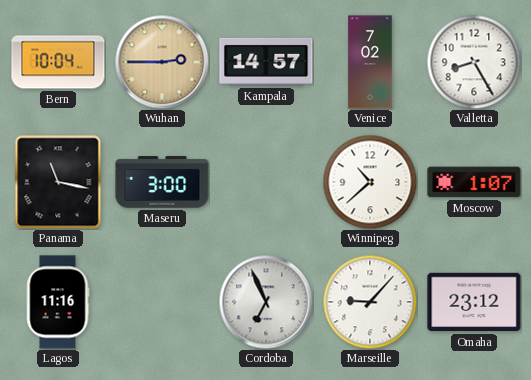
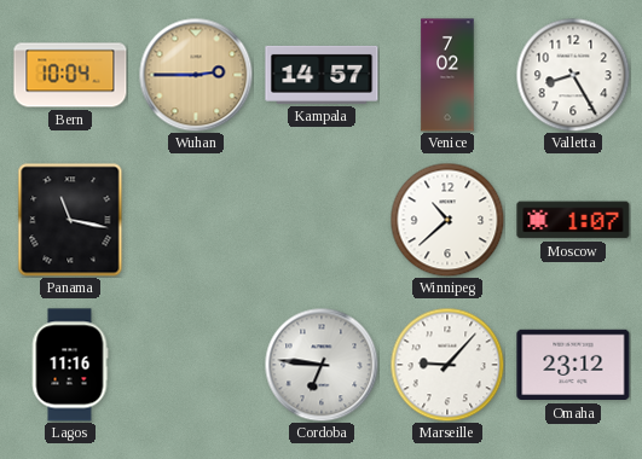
Maseru: 3:00 -> none (162, 182)
Cordoba: 6:56 -> 6:46 (322, 365)
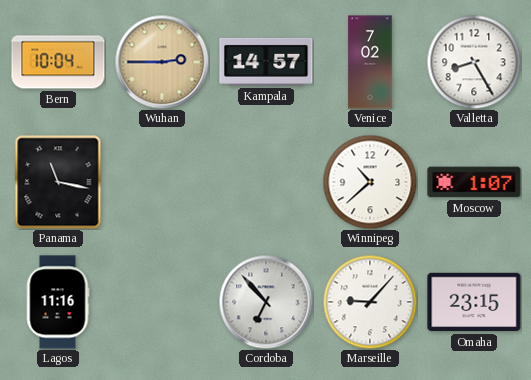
Cordoba: 6:46 -> 6:53 (266, 302)
Omaha: 23:12 -> 23:15 (474, 302)
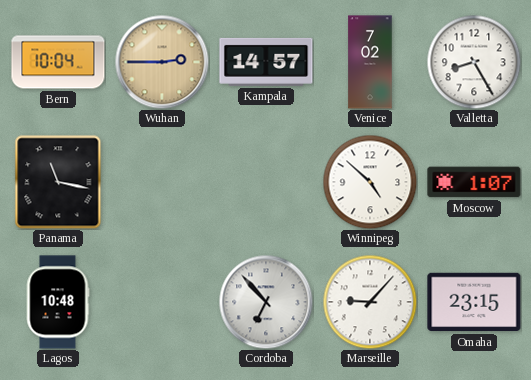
Winnipeg: 10:38 -> 4:52 (370, 182)
Lagos: 11:16 -> 10:48 (58, 302)
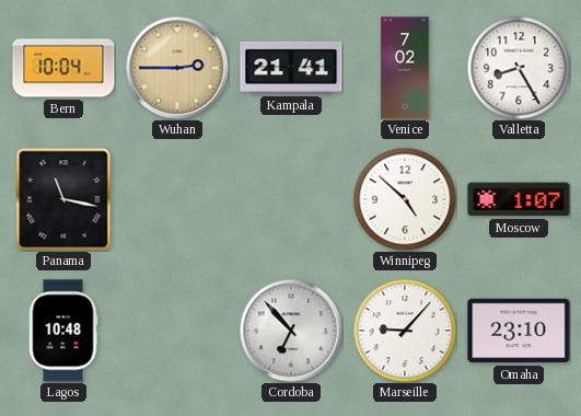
Kampala: 14:57 -> 21:41 (291, 68)
Omaha: 23:15 -> 23:10 (519, 331)
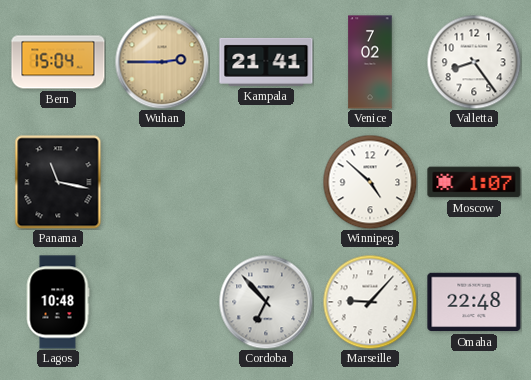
Bern: 10:04 -> 15:04 (58, 62)
Valletta: 8:25 -> 8:24 (474, 62)
Omaha: 23:10 -> 22:48 (474, 302)
